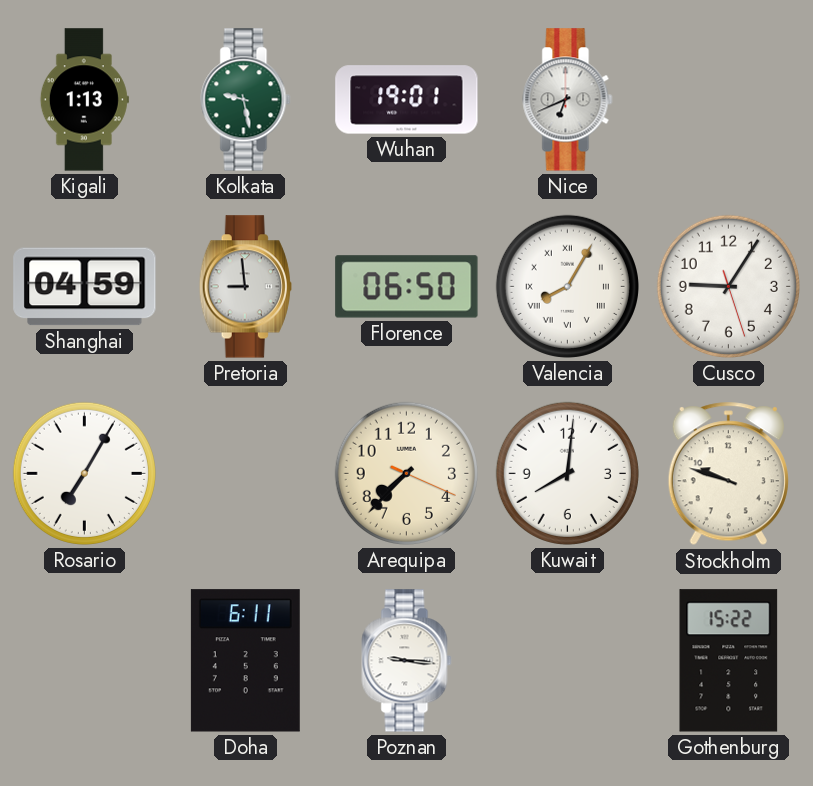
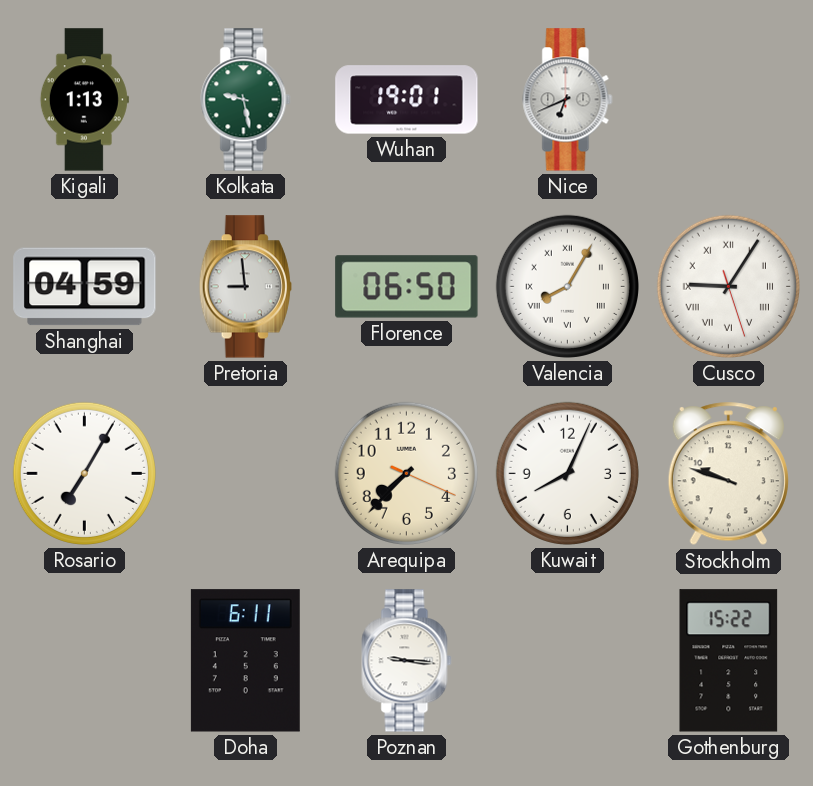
Cusco numerals: Arabic -> Roman (728, 286)
Kuwait: 8:01 -> 8:04 (567, 473)
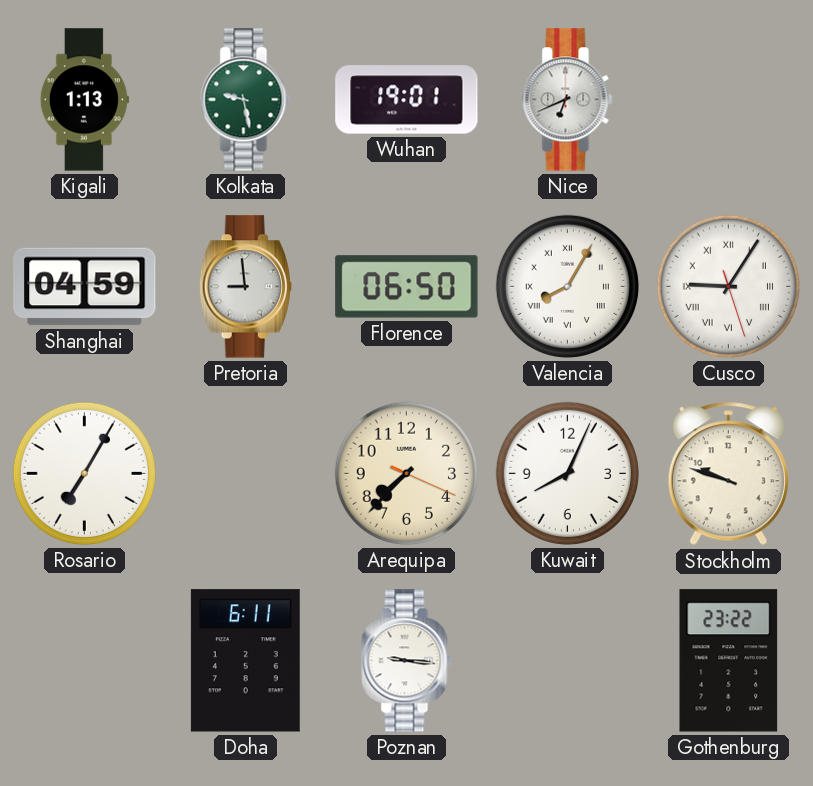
Gothenburg: 15:22 -> 23:22 (729, 661)
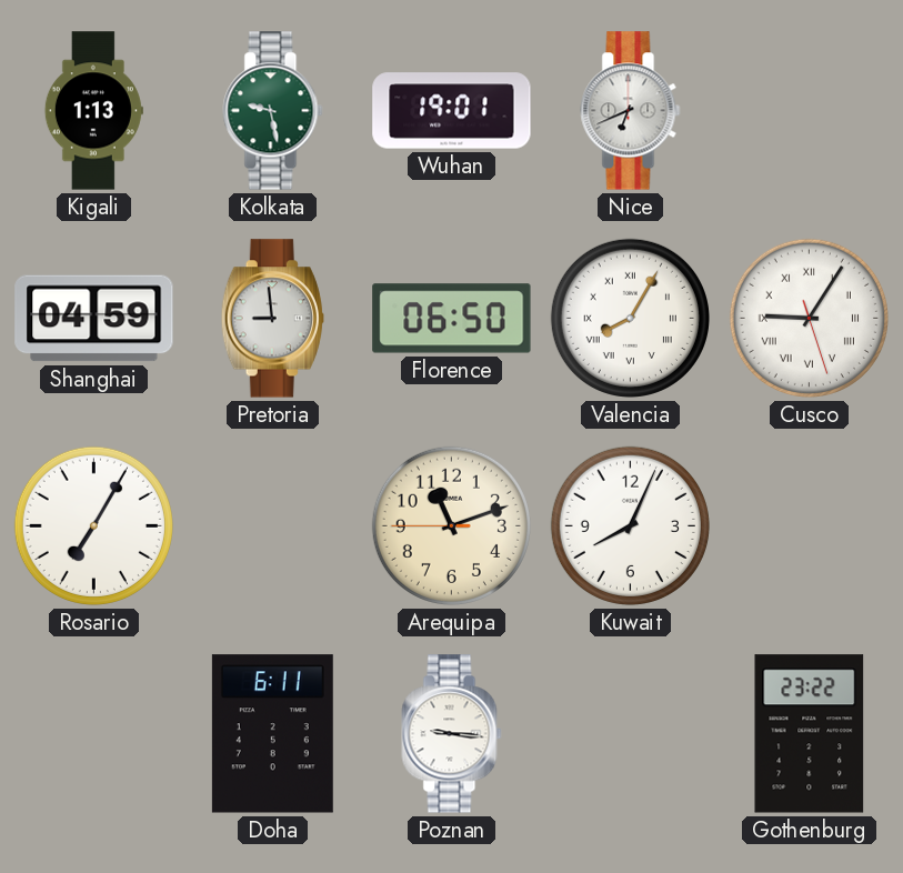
Arequipa: 7:37 -> 11:11 (451, 525)
Stockholm: 9:48 -> none (728, 474)
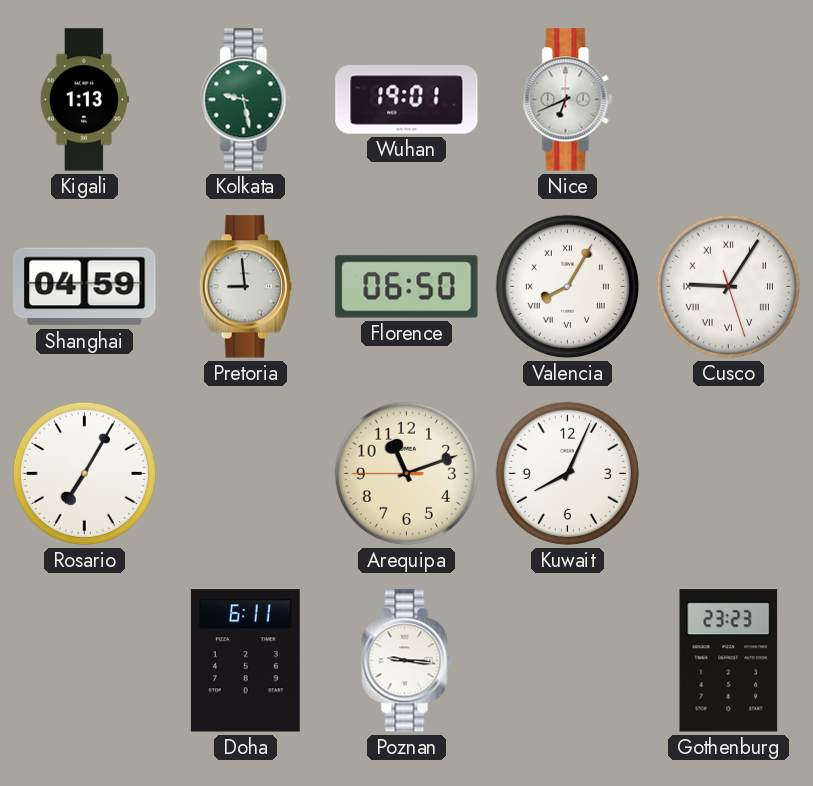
Gothenburg: 23:22 -> 23:23 (729, 661)
